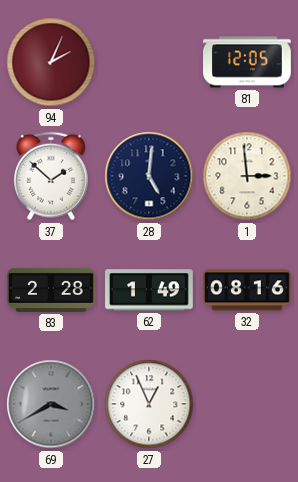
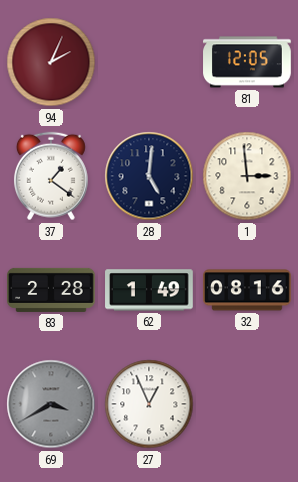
37: 1:52 -> 1:21 (51, 176)
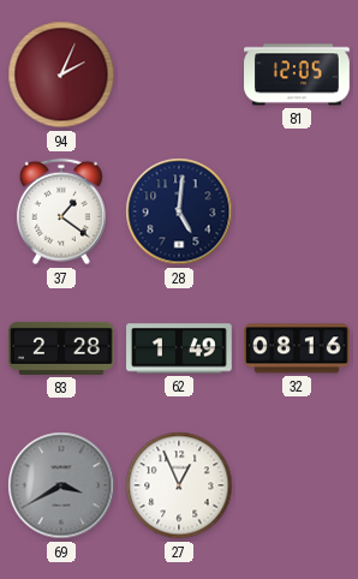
1: 2:59 -> none (247, 176)
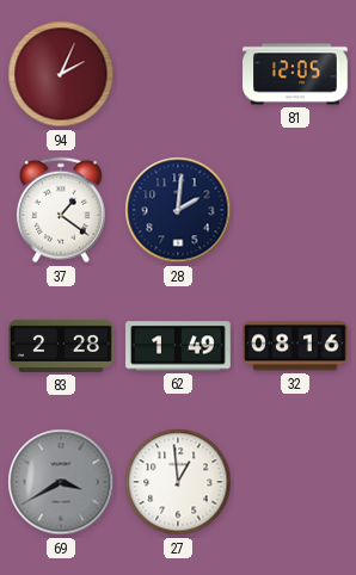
28: 5:01 -> 2:01 (178, 210)
27: 12:56 -> 12:59 (178, 482)
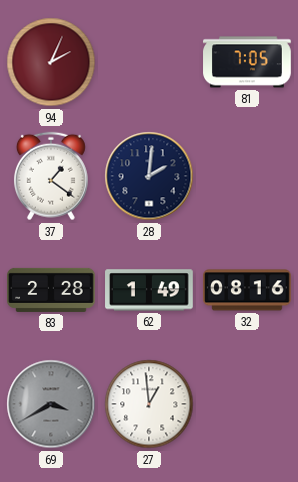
81: 12:05 -> 7:05 (247, 62)
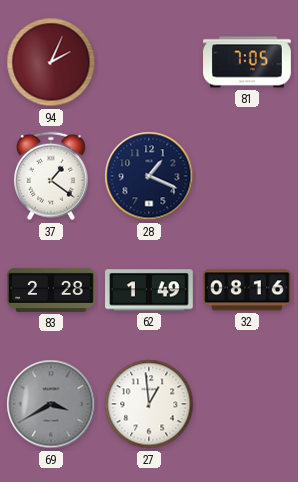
28: 2:01 -> 1:19 (149, 176)
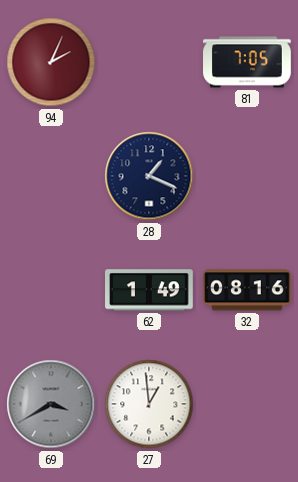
37: 1:21 -> none (51, 176)
83: 2:28 -> none (51, 290)
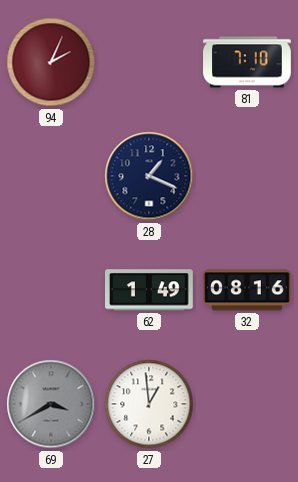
81: 7:05 -> 7:10 (247, 62)
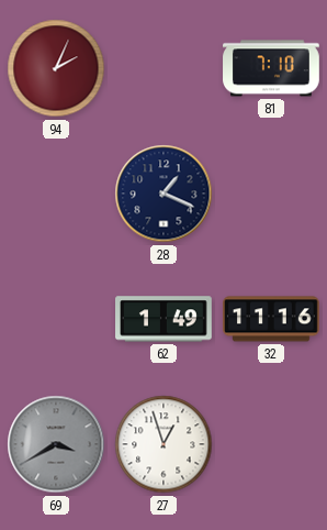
32: 08:16 -> 11:16 (271, 319)
27: 12:59 -> 12:57 (163, 444)
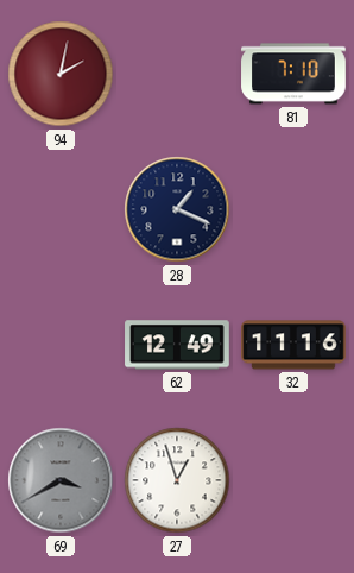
94: 2:04 -> 2:02 (61, 74)
62: 1:49 -> 12:49 (177, 345)
